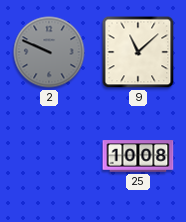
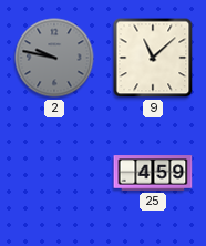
2: 9:49 -> 9:47 (54, 58)
25: 10:08 -> 4:59 (153, 173)
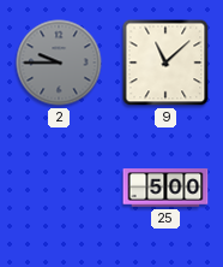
2: 9:47 -> 9:45 (59, 63)
25: 4:59 -> 5:00 (165, 188)
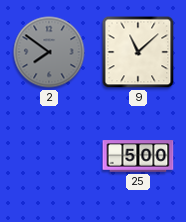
2: 9:45 -> 7:51 (49, 52)
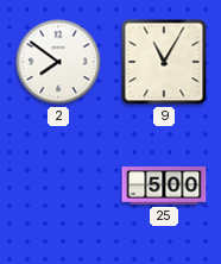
2 dial: grey -> white (58, 62)
9: 11:08 -> 11:05 (164, 62)
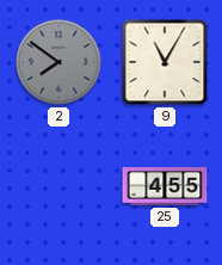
2 dial: white -> grey (58, 62)
25: 5:00 -> 4:55 (165, 186)
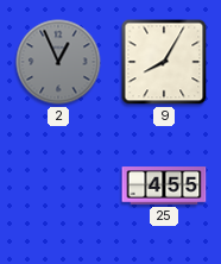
2: 7:51 -> 12:56 (58, 62)
9: 11:05 -> 8:05 (164, 62)
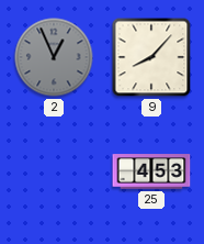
9: 8:05 -> 8:07 (151, 57)
25: 4:55 -> 4:53 (151, 171)
